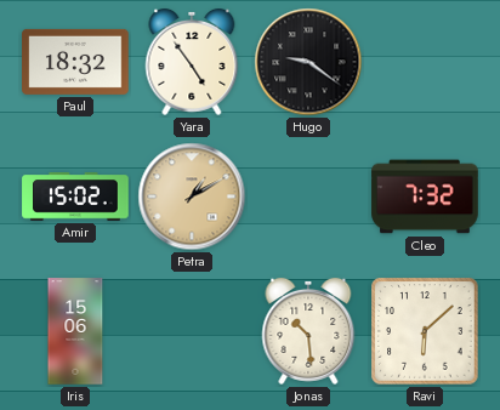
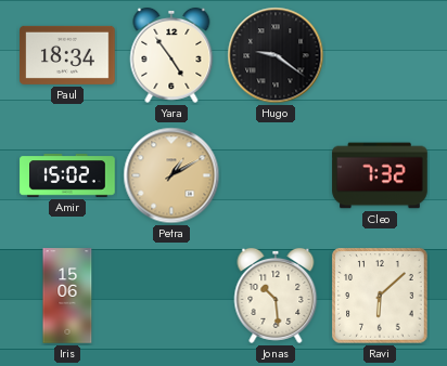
Paul: 18:32 -> 18:34 (67, 55)
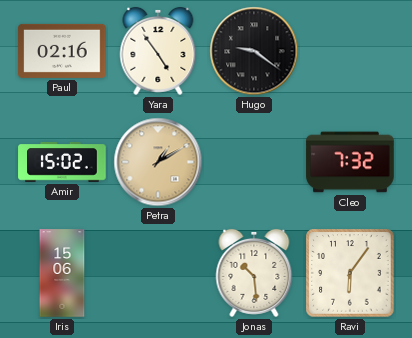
Paul: 18:34 -> 02:16 (62, 51)
Ravi: 6:08 -> 6:06 (350, 273)
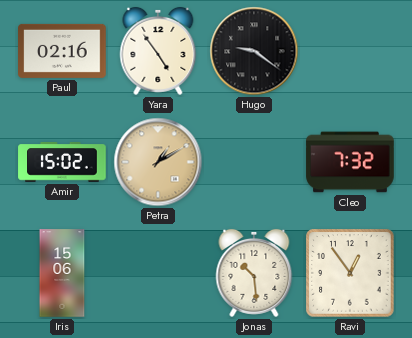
Ravi: 6:06 -> 12:54 (350, 273)
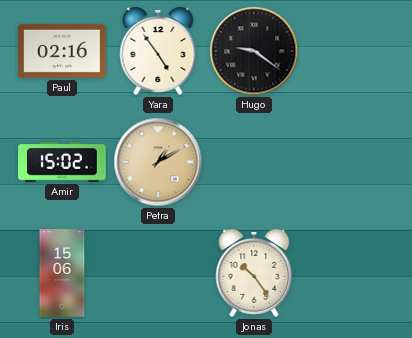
Cleo: 7:32 -> none (350, 162)
Jonas: 10:29 -> 10:24 (254, 273)
Ravi: 12:54 -> none (350, 273)
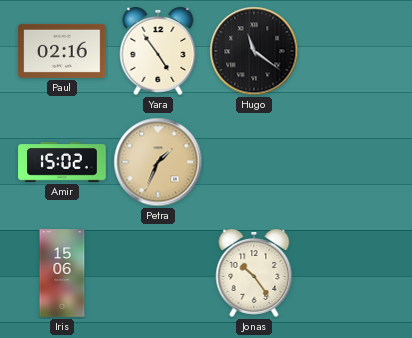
Hugo: 9:21 -> 11:21 (254, 51)
Petra: 1:10 -> 1:34 (158, 162)
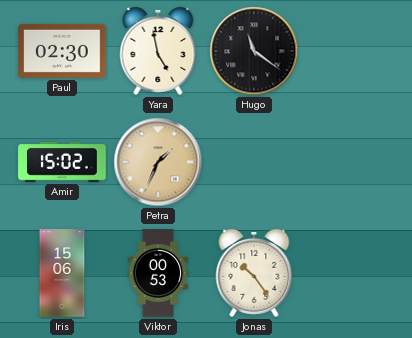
Paul: 02:16 -> 02:30 (62, 51)
Yara: 4:54 -> 4:58 (158, 51)
Viktor: none -> 00:53 (158, 273)
